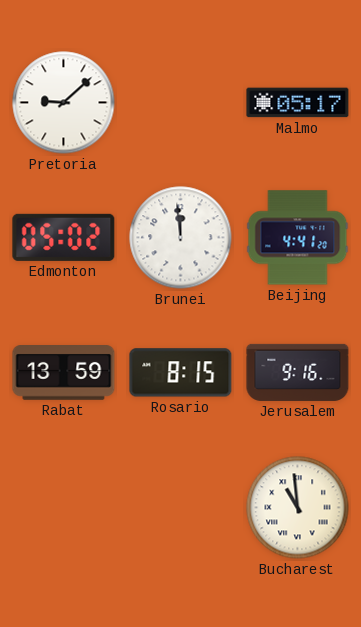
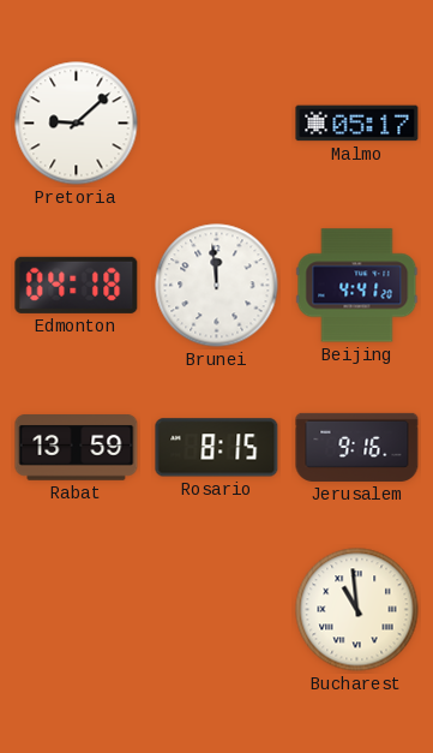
Edmonton: 05:02 -> 04:18 (77, 285)
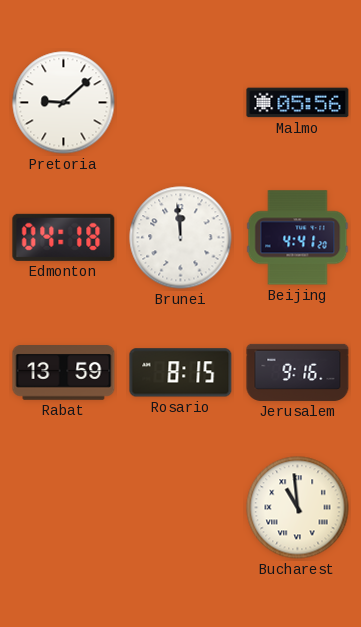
Malmo: 05:17 -> 05:56 (298, 103)
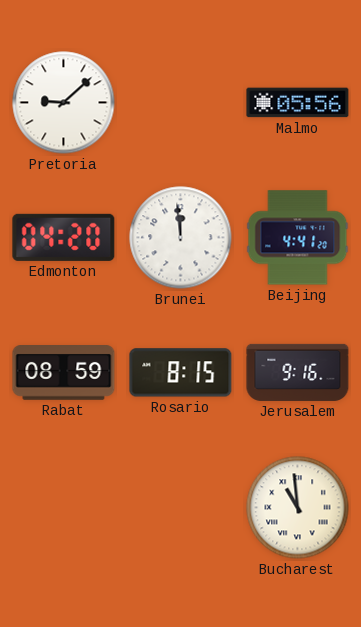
Edmonton: 04:18 -> 04:20 (64, 237)
Rabat: 13:59 -> 08:59 (64, 373)
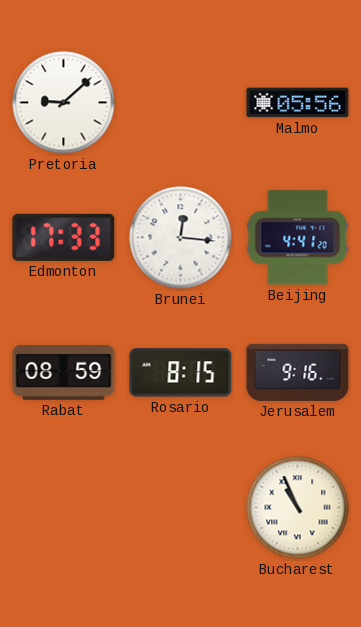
Edmonton: 04:20 -> 17:33 (64, 237)
Brunei: 11:59 -> 12:16 (181, 238)
Bucharest: 10:59 -> 10:56 (298, 508)
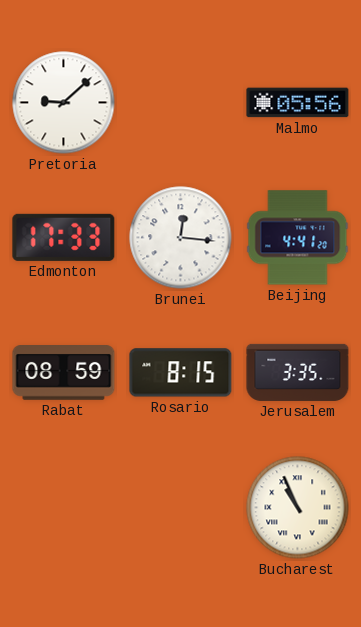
Jerusalem: 9:16 -> 3:35 (298, 372)
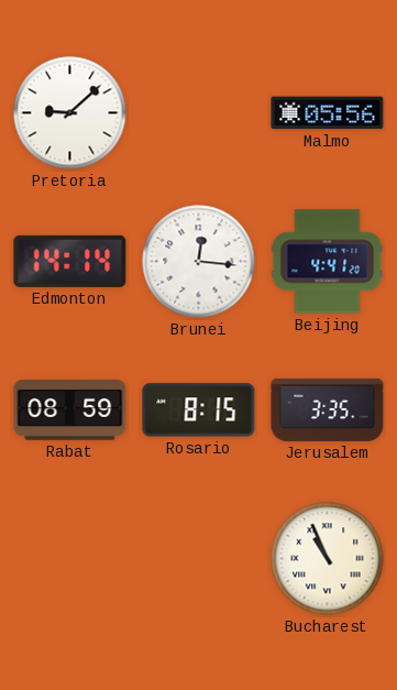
Edmonton: 17:33 -> 14:14 (70, 261)
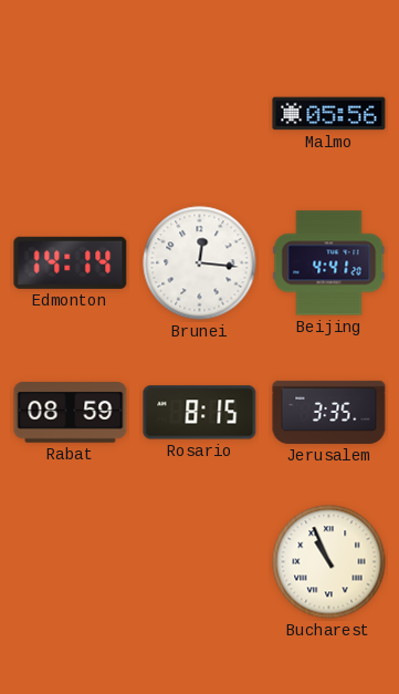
Pretoria: 9:08 -> none (70, 113)
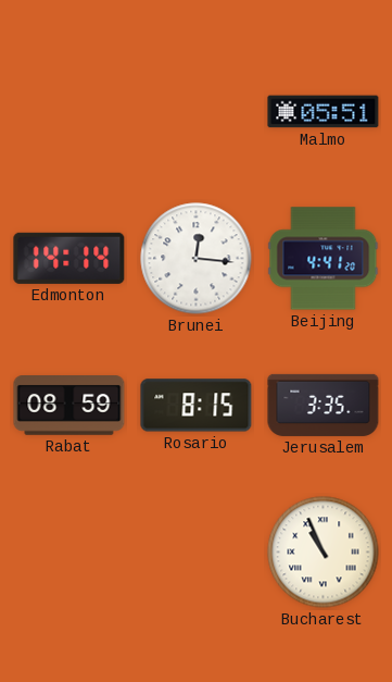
Malmo: 05:56 -> 05:51 (324, 112)
